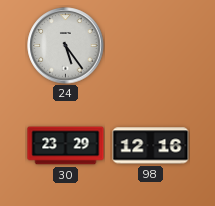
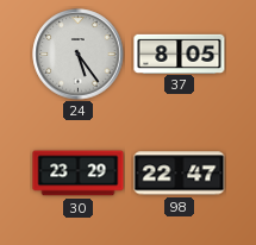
37: none -> 8:05 (180, 54)
98: 12:16 -> 22:47 (180, 174)
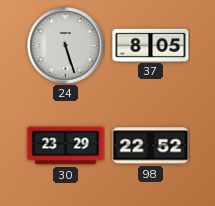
24: 5:24 -> 5:27 (66, 46)
98: 22:47 -> 22:52 (151, 146)
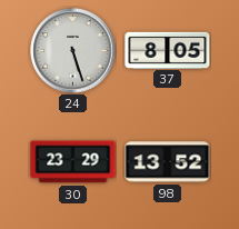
98: 22:52 -> 13:52 (168, 162)
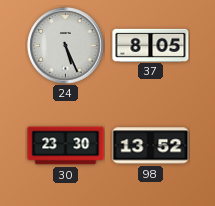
24: 5:27 -> 5:26 (66, 46)
30: 23:29 -> 23:30 (66, 146)
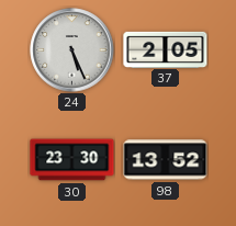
37: 8:05 -> 2:05 (166, 49)
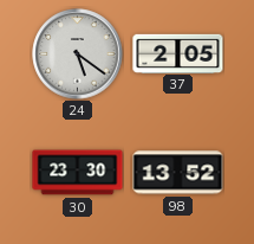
24: 5:26 -> 5:21 (78, 54)
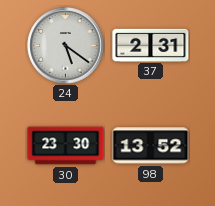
37: 2:05 -> 2:31 (151, 45)
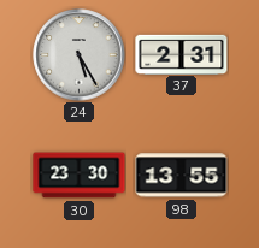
24: 5:21 -> 5:25 (80, 55)
98: 13:52 -> 13:55 (182, 176)
